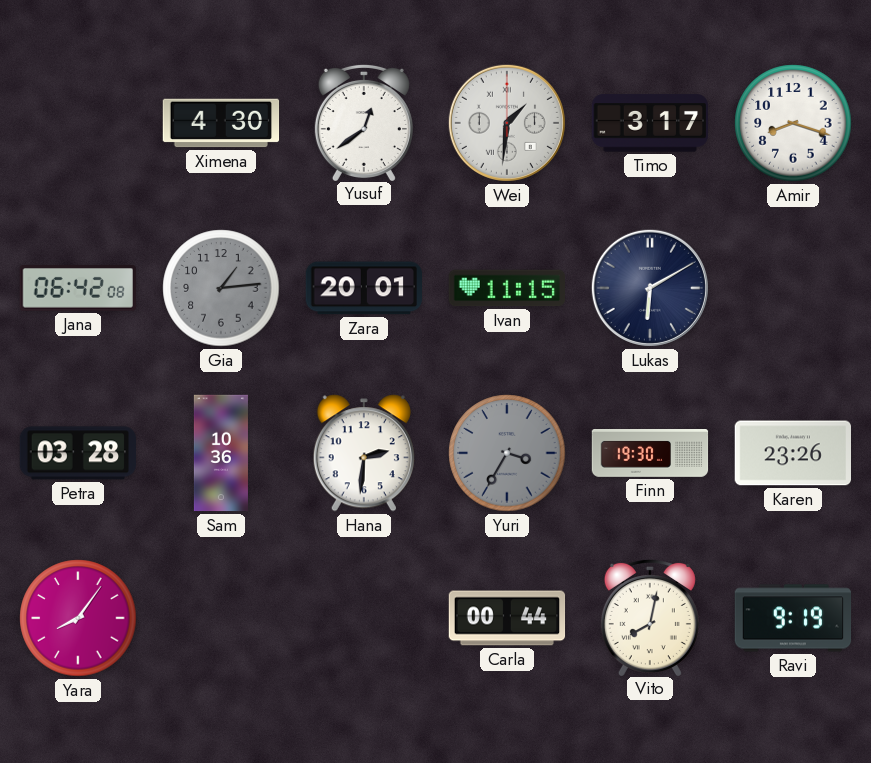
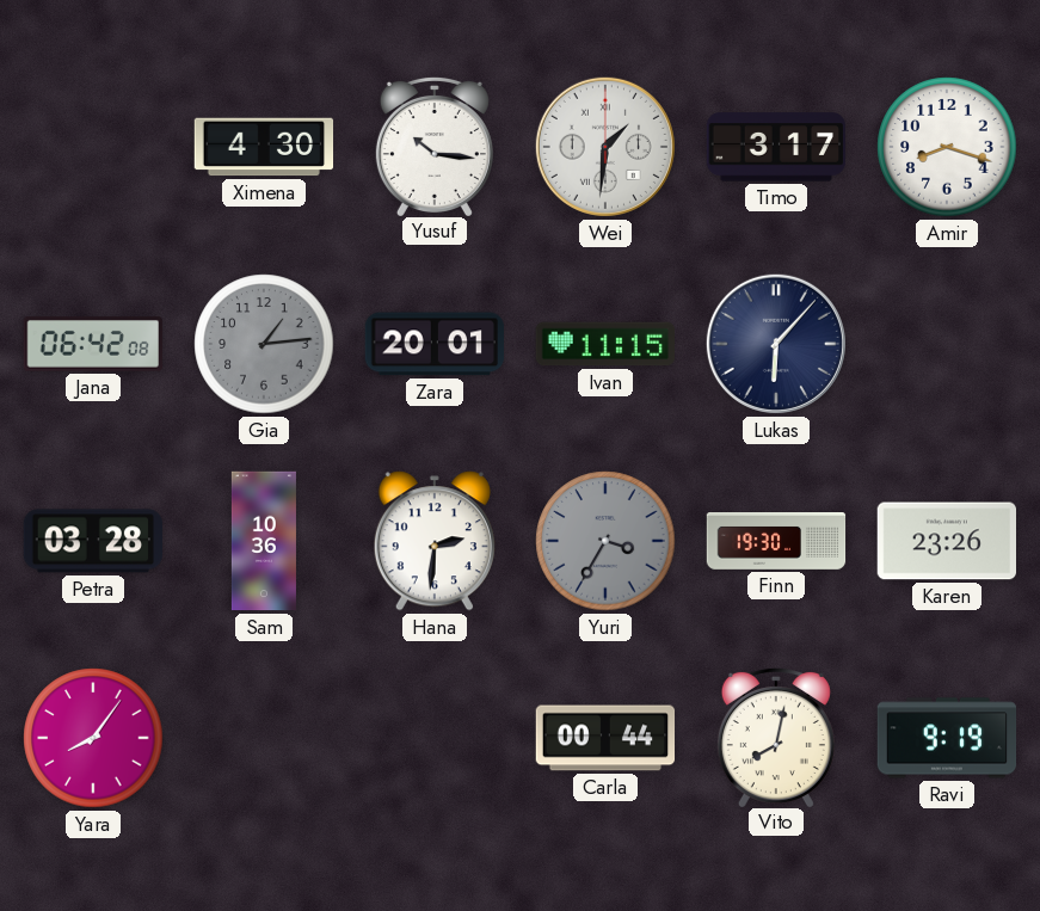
Yusuf: 12:39 -> 10:16 (435, 146)
Lukas: 6:10 -> 6:07 (776, 344)
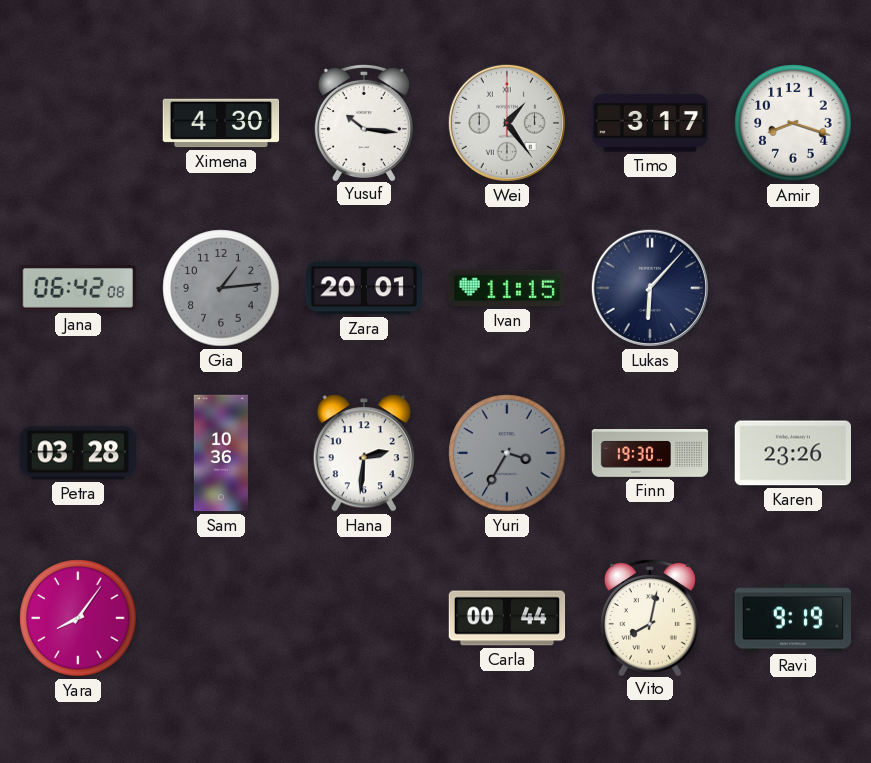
Wei: 1:31 -> 1:24 (507, 123)
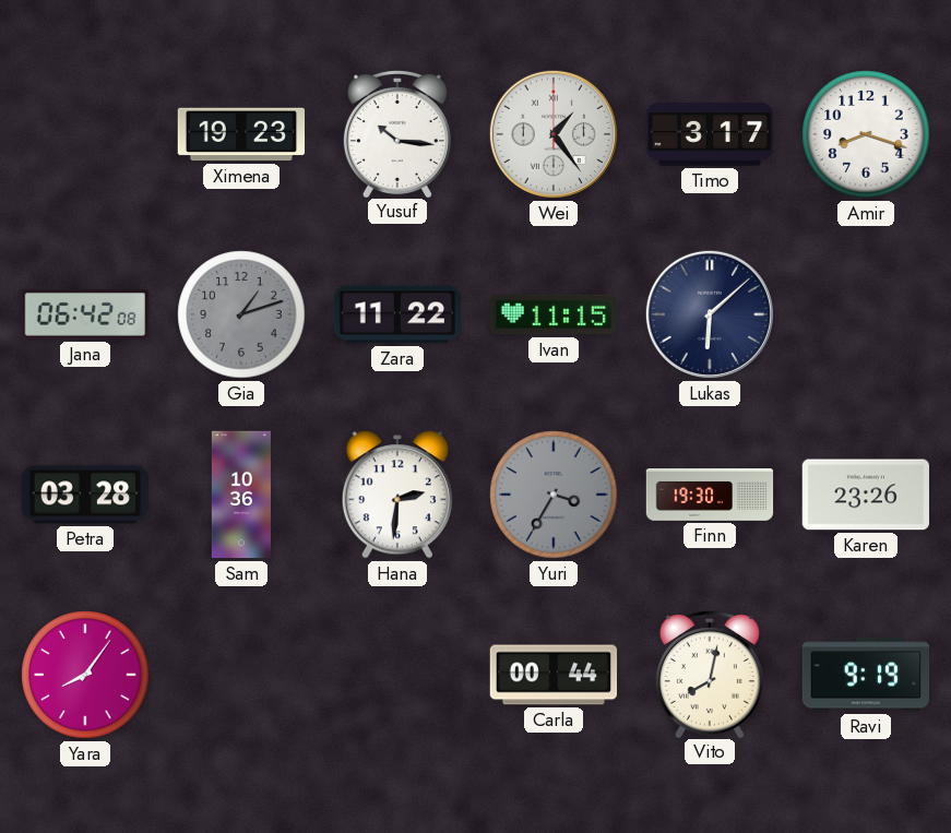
Ximena: 4:30 -> 19:23 (241, 134)
Gia: 1:14 -> 1:12 (241, 314)
Zara: 20:01 -> 11:22 (396, 314)
Lukas: 6:07 -> 6:08 (710, 314)
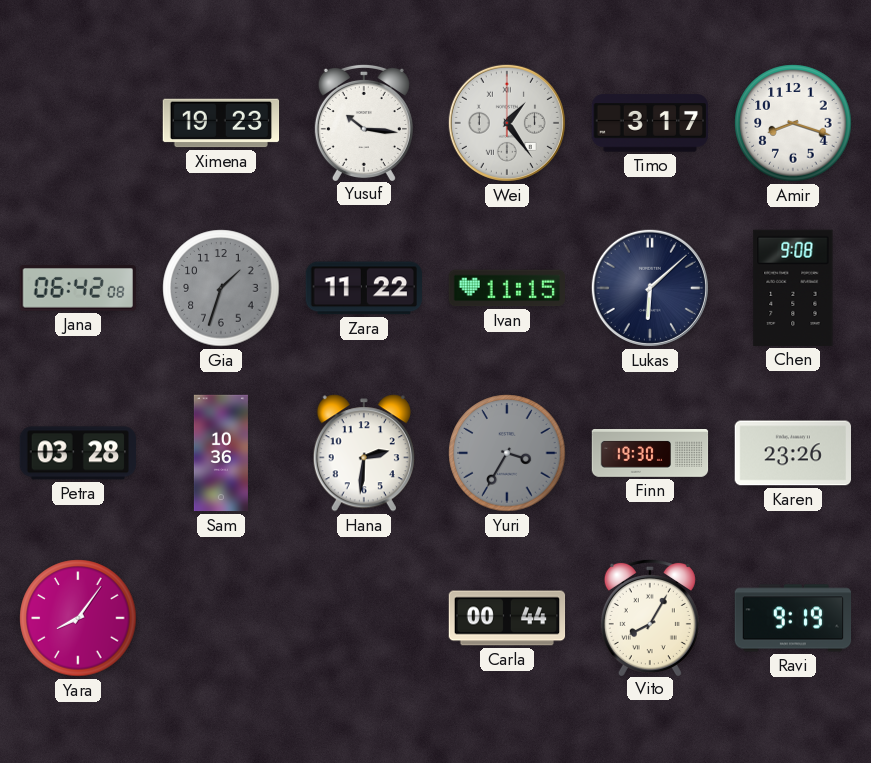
Gia: 1:12 -> 1:33 (221, 288)
Chen: none -> 9:08 (793, 288)
Vito: 8:02 -> 8:05 (650, 617)
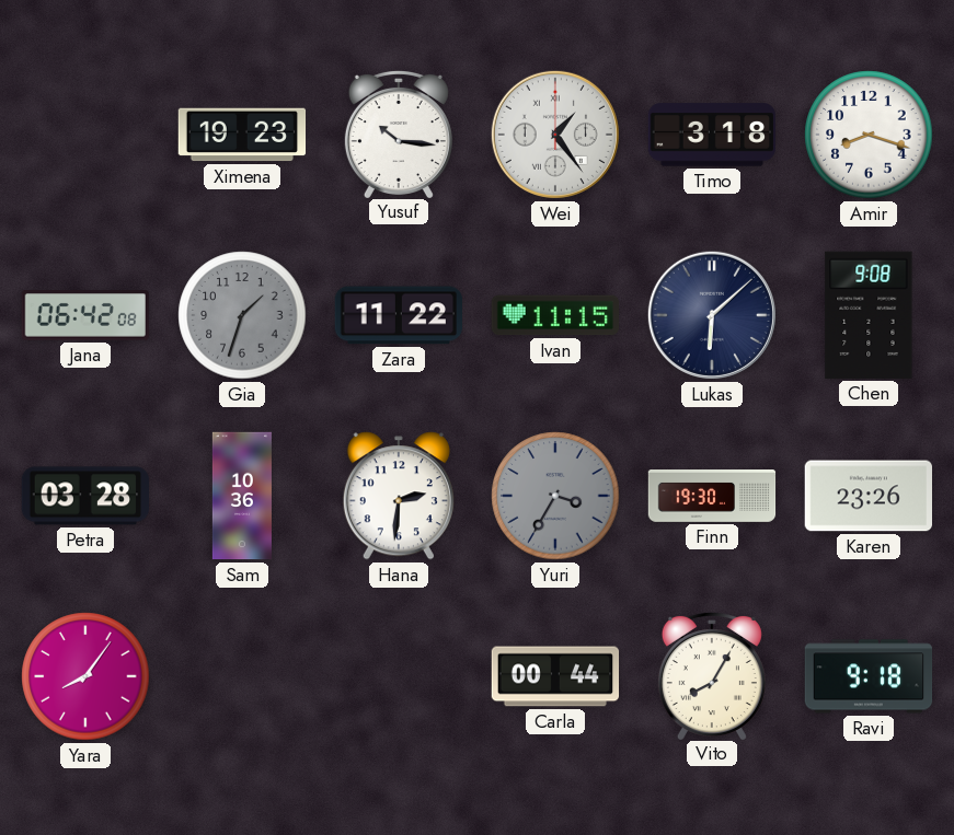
Timo: 3:17 -> 3:18 (712, 135)
Ravi: 9:19 -> 9:18 (869, 676)
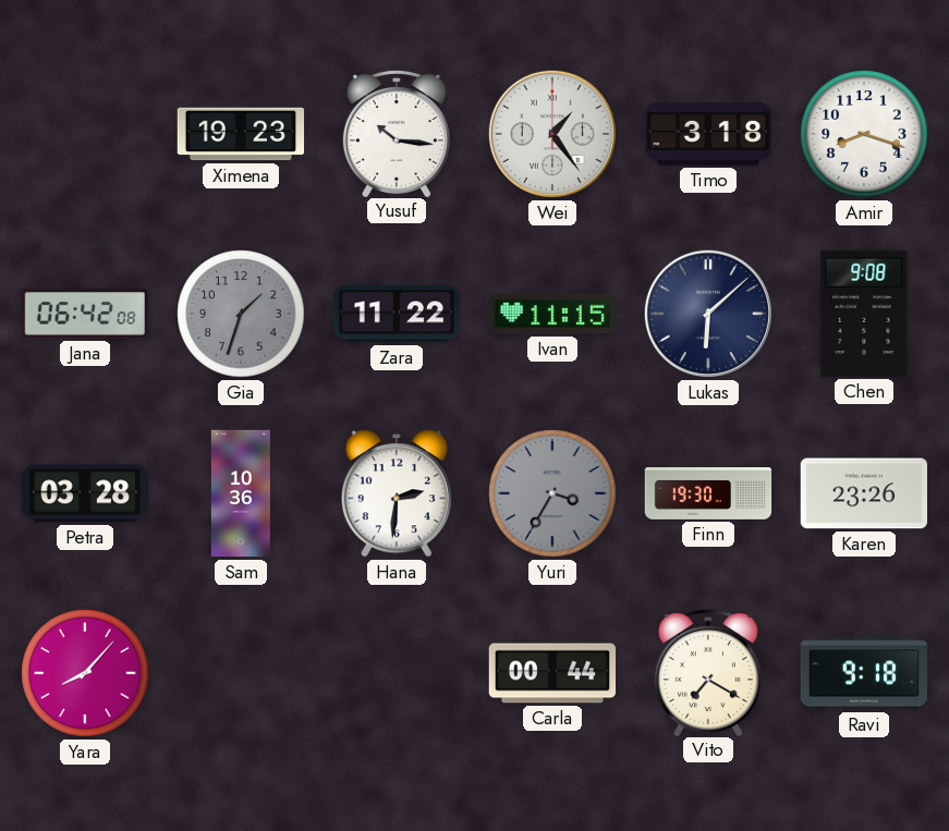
Yara: 8:06 -> 8:07 (85, 673)
Vito: 8:05 -> 7:20 (708, 672)
